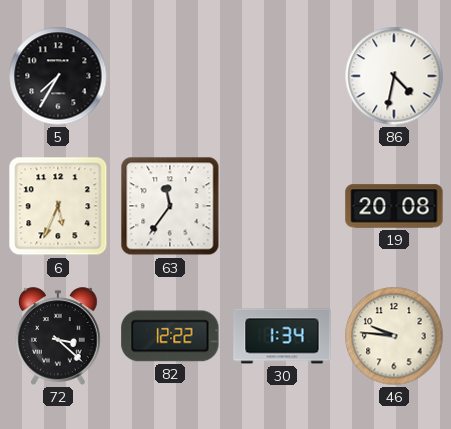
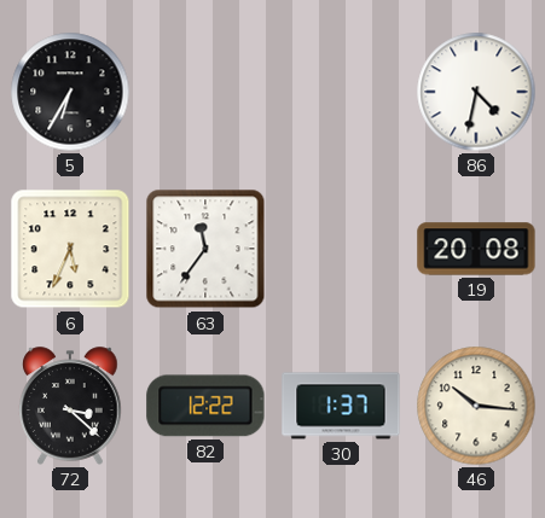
5: 7:35 -> 6:35 (70, 92)
30: 1:34 -> 1:37 (341, 406)
46: 9:46 -> 10:16 (476, 406)
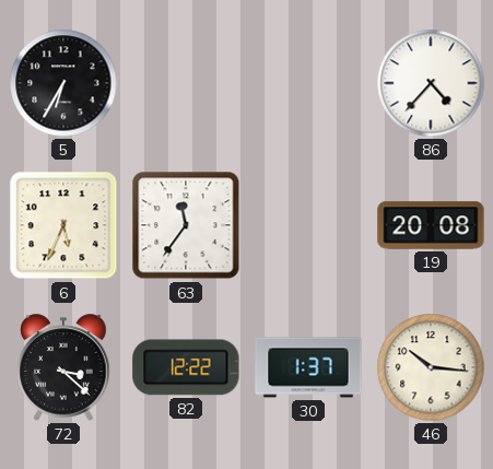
86: 4:32 -> 4:37 (431, 83)
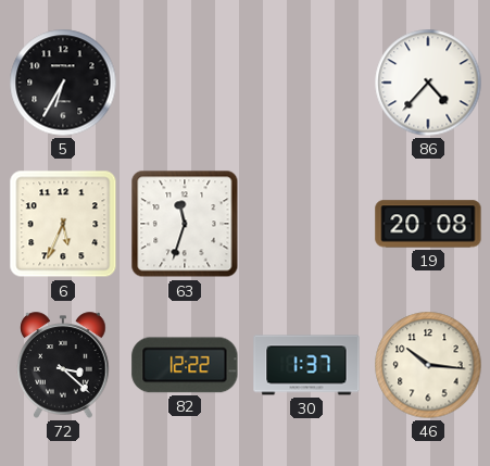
63: 11:36 -> 11:33 (185, 224)
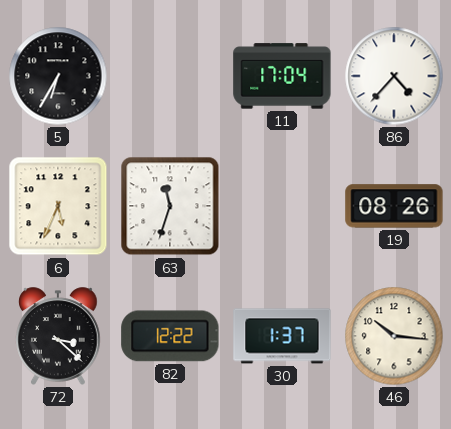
11: none -> 17:04 (282, 76)
19: 20:08 -> 08:26 (394, 206)
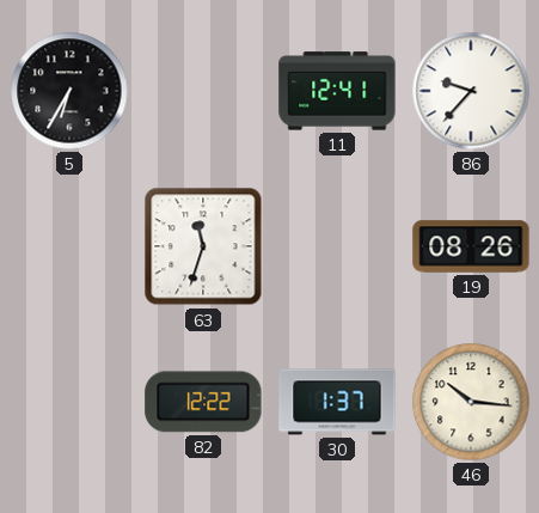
11: 17:04 -> 12:41 (337, 91)
86: 4:37 -> 9:37 (471, 91)
6: 5:34 -> none (58, 206)
72: 3:22 -> none (58, 336)
